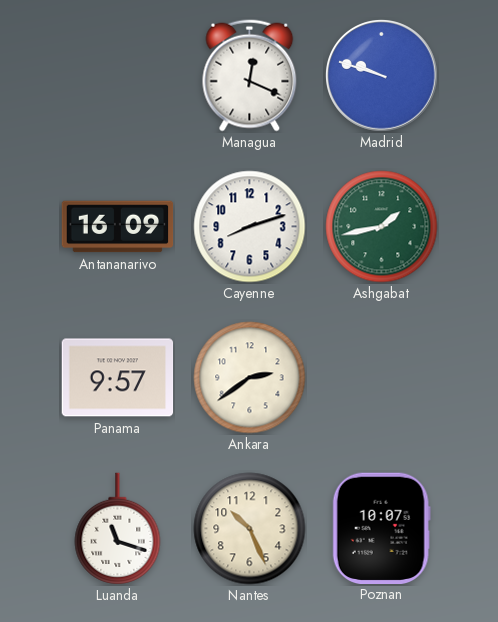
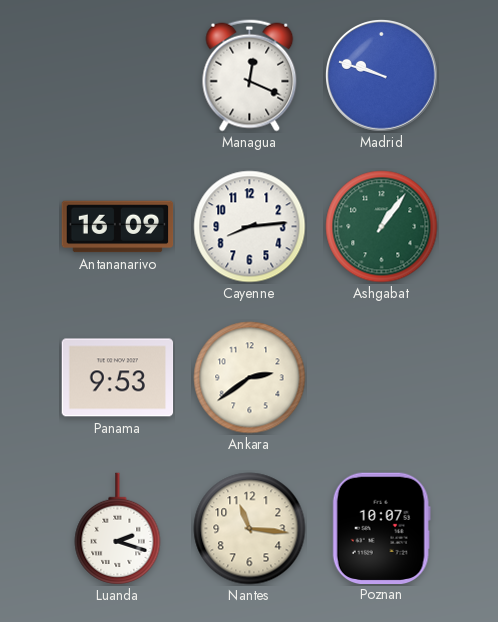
Cayenne: 8:12 -> 8:14 (250, 227)
Ashgabat: 1:43 -> 1:06 (382, 227)
Panama: 9:57 -> 9:53 (118, 378)
Luanda: 11:18 -> 2:18 (118, 529)
Nantes: 10:26 -> 11:16 (250, 529)
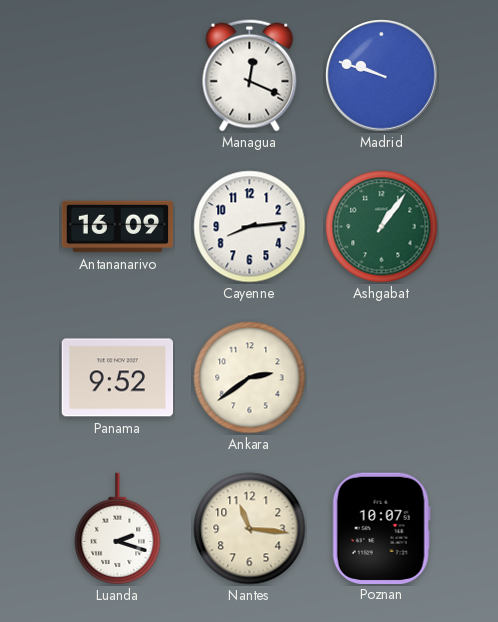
Panama: 9:53 -> 9:52 (118, 378)
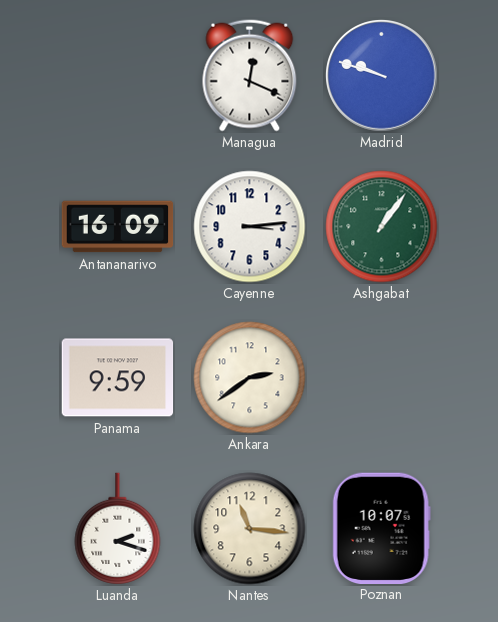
Cayenne: 8:14 -> 3:14 (250, 227)
Panama: 9:52 -> 9:59 (118, 378)
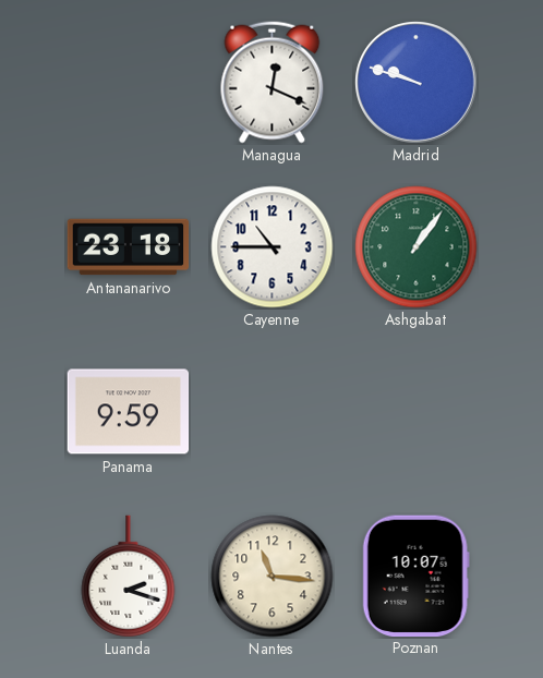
Antananarivo: 16:09 -> 23:18 (129, 247)
Cayenne: 3:14 -> 10:45 (273, 247)
Ankara: 2:39 -> none (250, 378)
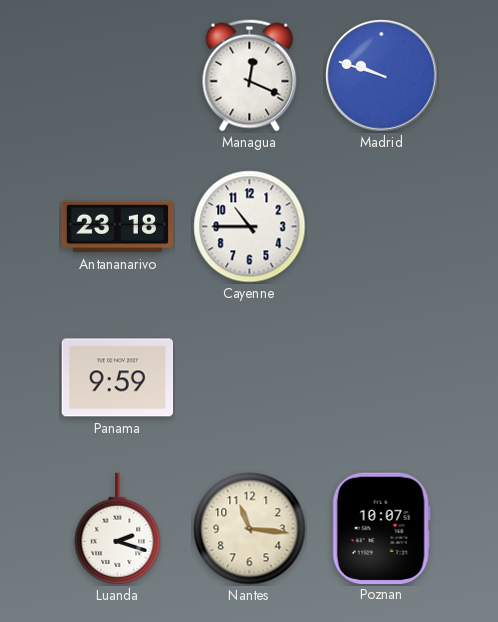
Ashgabat: 1:06 -> none (417, 247)
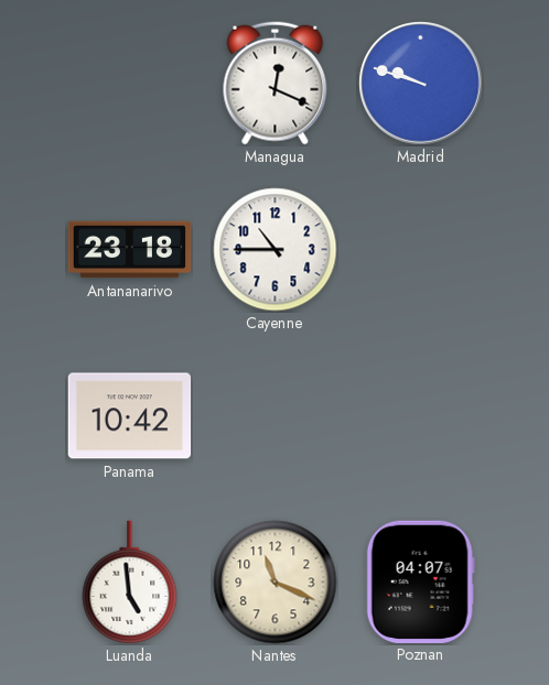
Panama: 9:59 -> 10:42 (130, 416)
Luanda: 2:18 -> 4:59 (130, 583)
Nantes: 11:16 -> 11:19 (276, 583)
Poznan: 10:07 -> 04:07 (420, 581)
